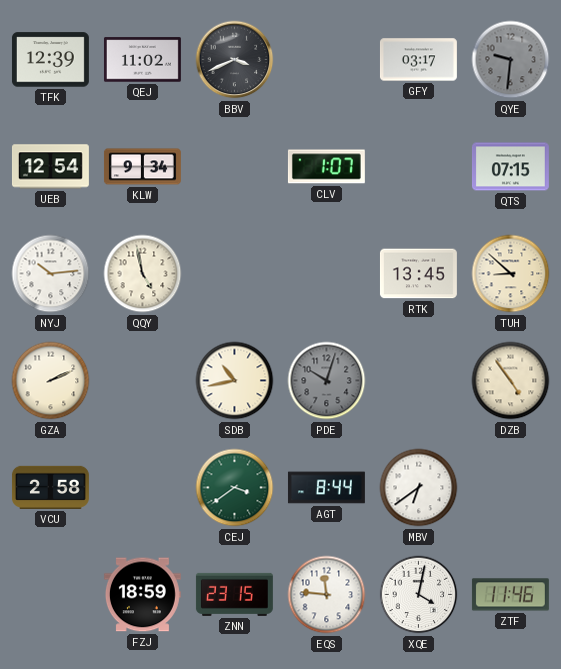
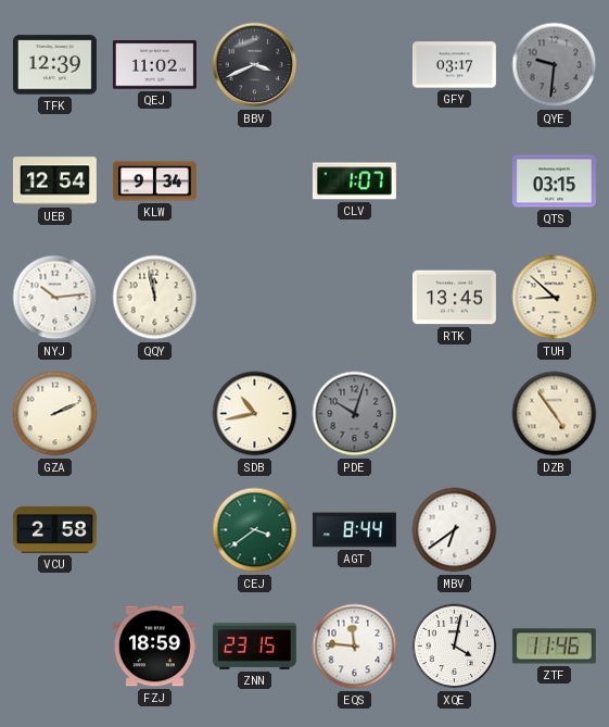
QTS: 07:15 -> 03:15 (554, 181)
QQY: 4:58 -> 11:58 (155, 298)
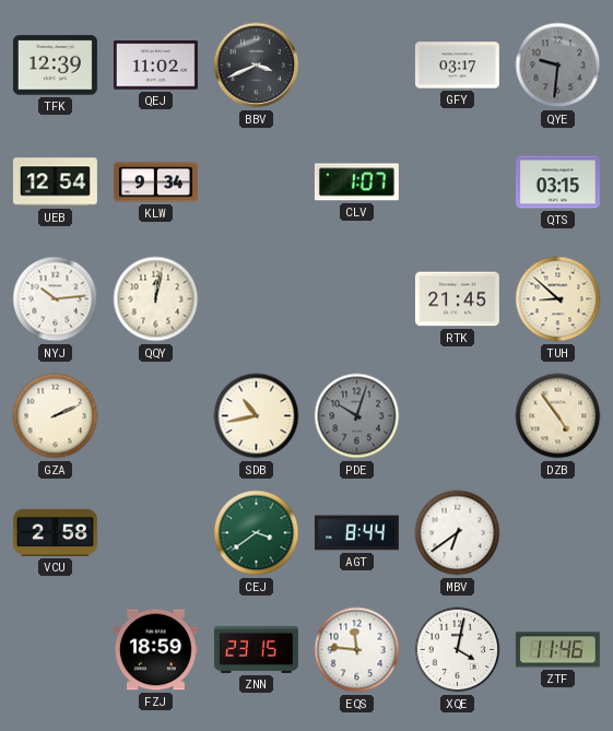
QQY: 11:58 -> 12:02 (156, 299)
RTK: 13:45 -> 21:45 (457, 299)
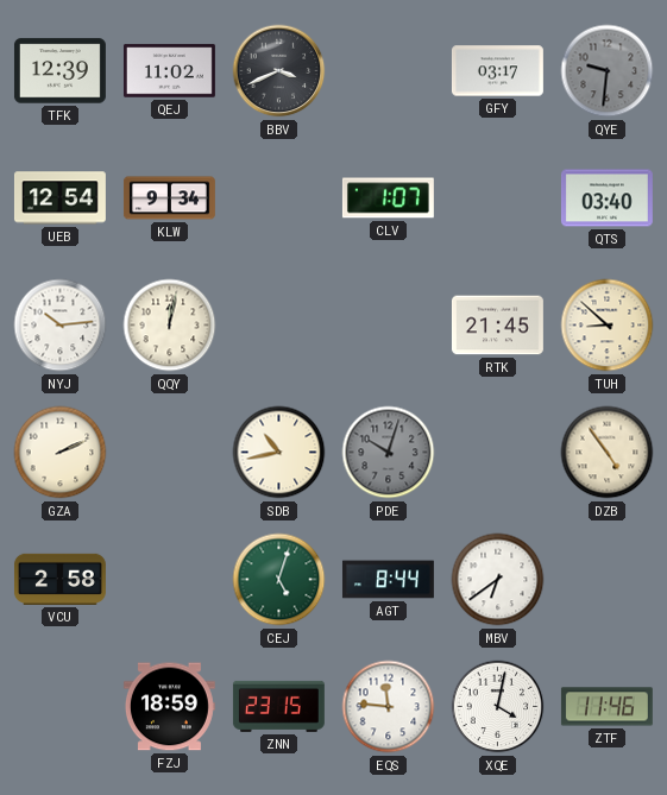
QTS: 03:15 -> 03:40 (606, 198)
CEJ: 3:39 -> 5:03 (279, 580)
